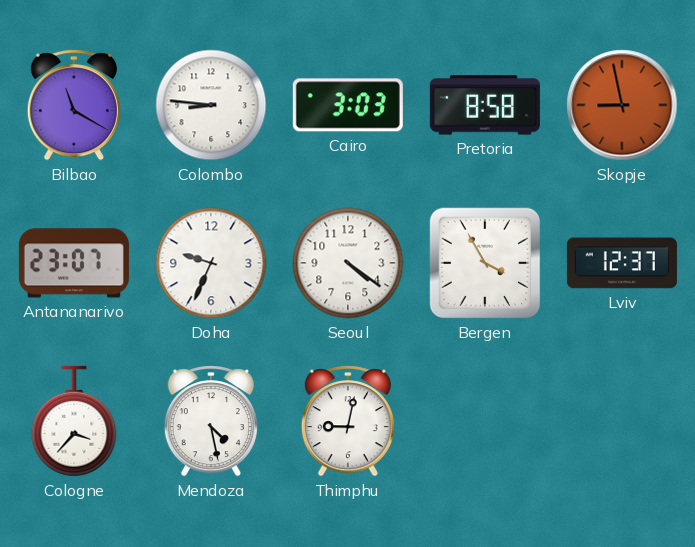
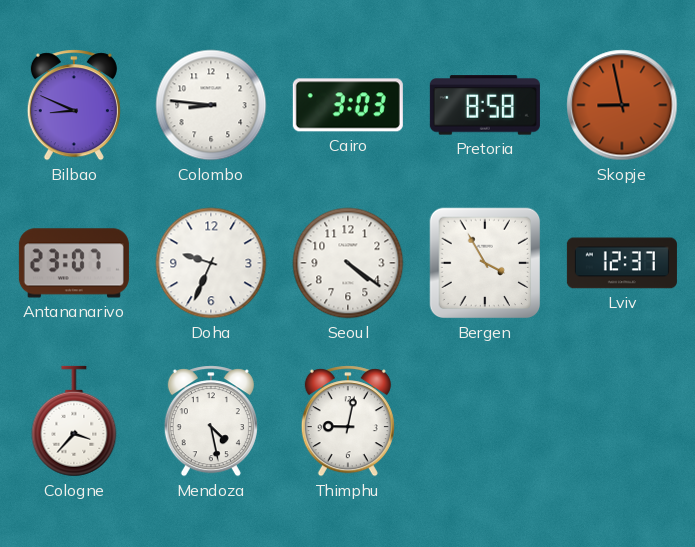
Bilbao: 11:20 -> 8:49 (74, 105)
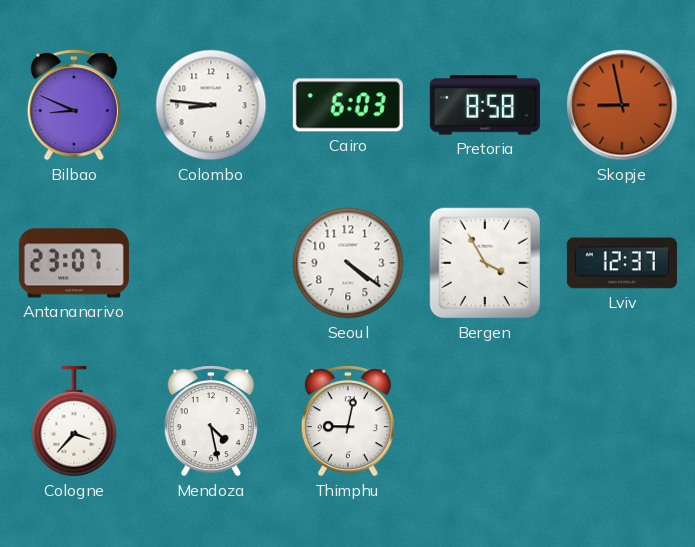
Cairo: 3:03 -> 6:03 (348, 105)
Doha: 9:34 -> none (211, 263)
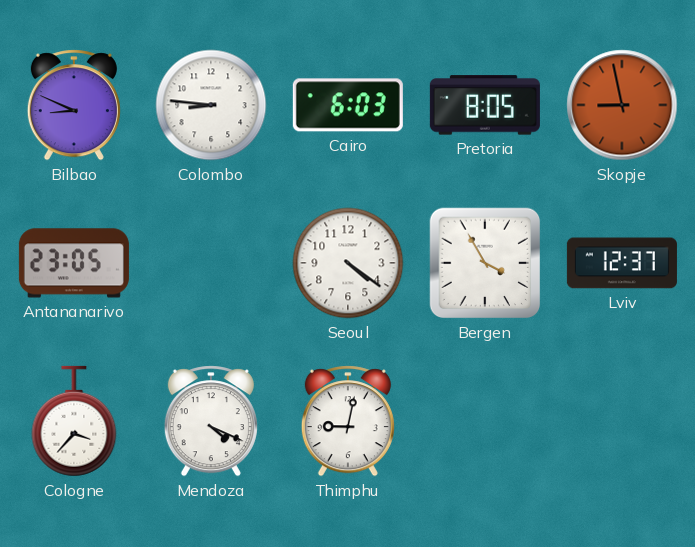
Pretoria: 8:58 -> 8:05 (485, 105)
Antananarivo: 23:07 -> 23:05 (74, 263)
Mendoza: 4:28 -> 4:19 (211, 421)
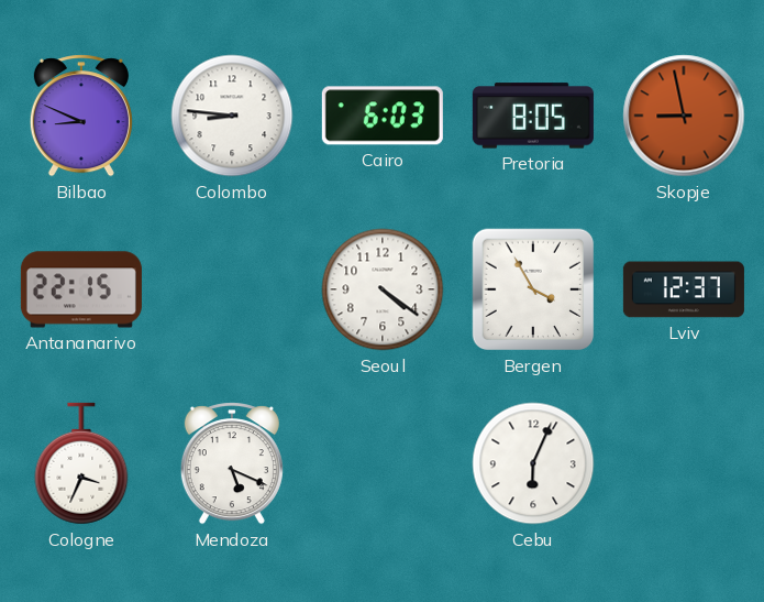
Antananarivo: 23:05 -> 22:15 (81, 289)
Cologne: 3:37 -> 3:34 (81, 463)
Mendoza: 4:19 -> 5:19 (232, 463)
Thimphu: 9:02 -> none (348, 421)
Cebu: none -> 6:04 (533, 463)
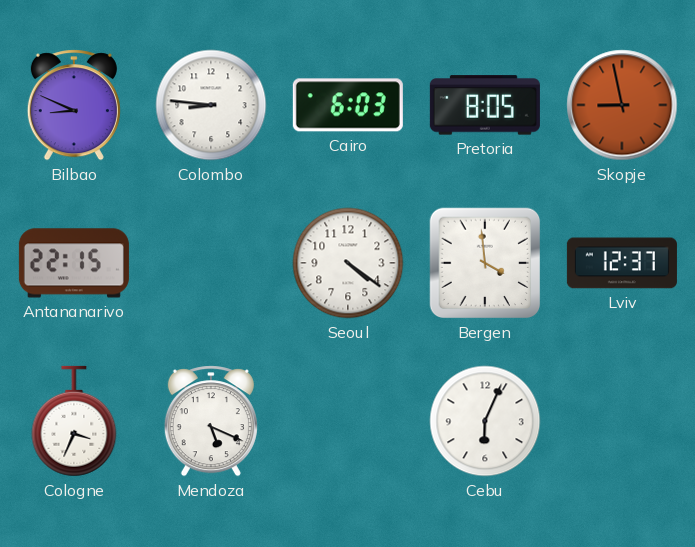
Bergen: 3:55 -> 3:59 (485, 263)
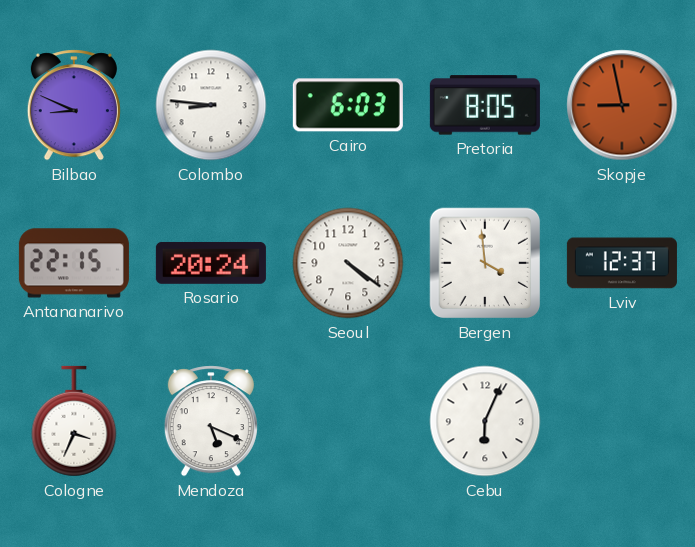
Rosario: none -> 20:24 (211, 263)
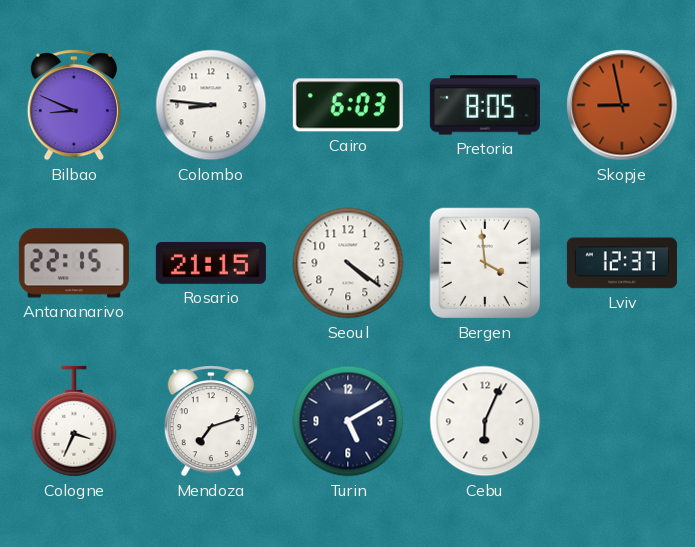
Rosario: 20:24 -> 21:15 (211, 263)
Mendoza: 5:19 -> 7:12 (211, 421)
Turin: none -> 5:10 (348, 421)
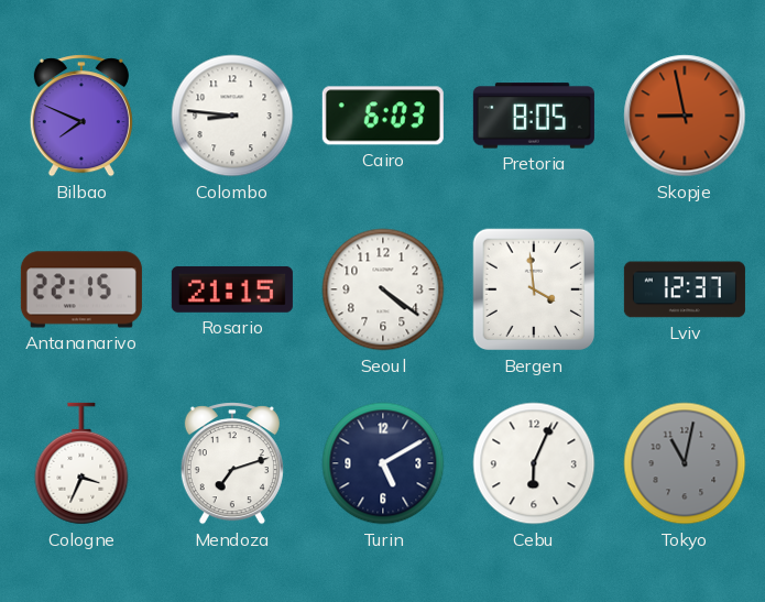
Bilbao: 8:49 -> 7:49 (81, 116)
Tokyo: none -> 11:02 (685, 463)
